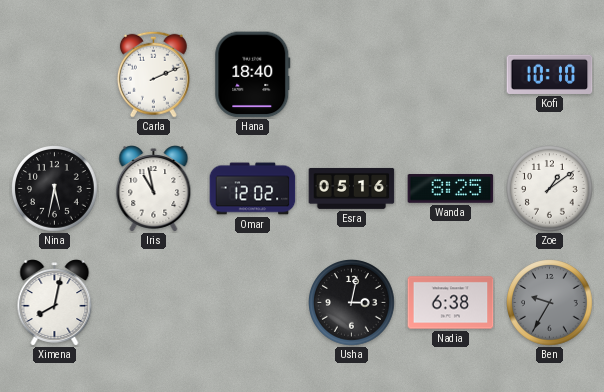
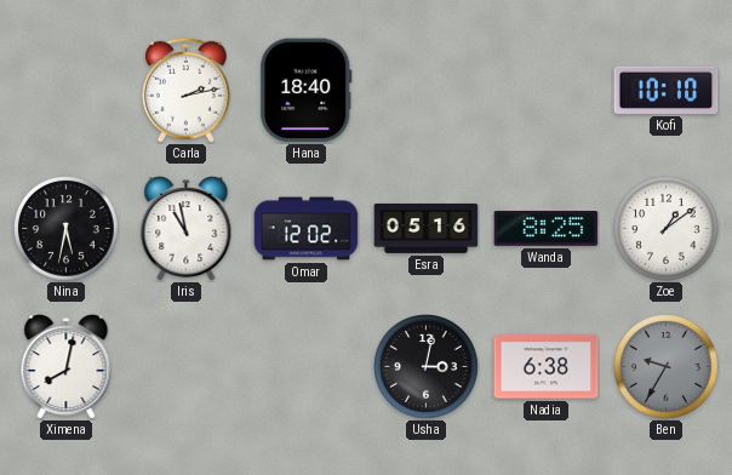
Carla: 2:11 -> 2:13 (185, 90)
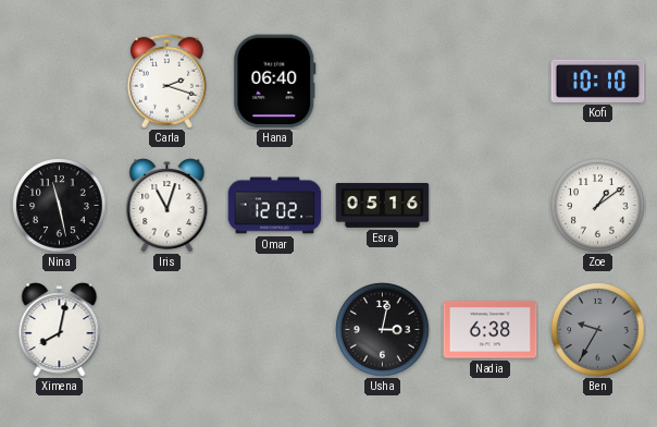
Carla: 2:13 -> 2:18 (166, 81)
Hana: 18:40 -> 06:40 (275, 82)
Nina: 5:32 -> 11:28 (60, 206)
Iris: 10:58 -> 11:03 (168, 206)
Wanda: 8:25 -> none (547, 229)
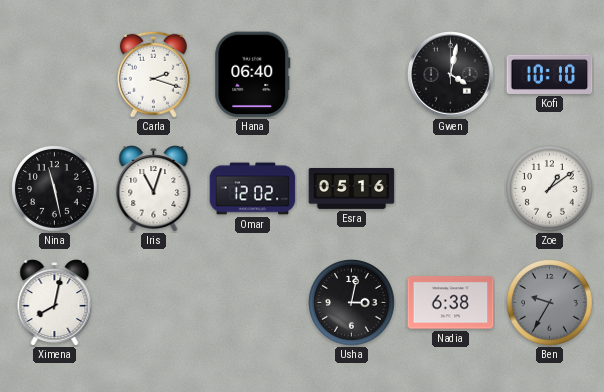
Gwen: none -> 4:02 (451, 75)
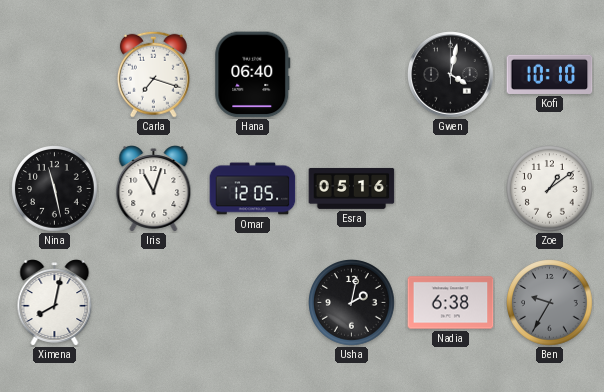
Carla: 2:18 -> 7:18 (153, 74)
Omar: 12:02 -> 12:05 (253, 189)
Usha: 3:02 -> 2:02 (352, 303)
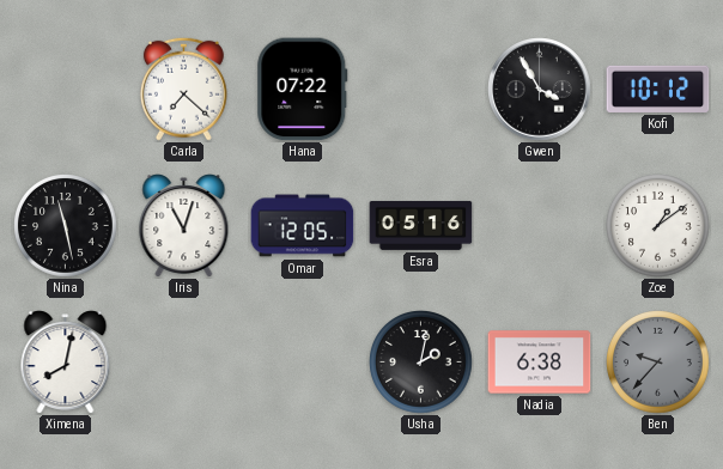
Carla: 7:18 -> 7:22 (183, 89)
Hana: 06:40 -> 07:22 (303, 90)
Gwen: 4:02 -> 3:55 (540, 90)
Kofi: 10:10 -> 10:12 (658, 89)
Ben: 9:35 -> 9:37 (658, 363)
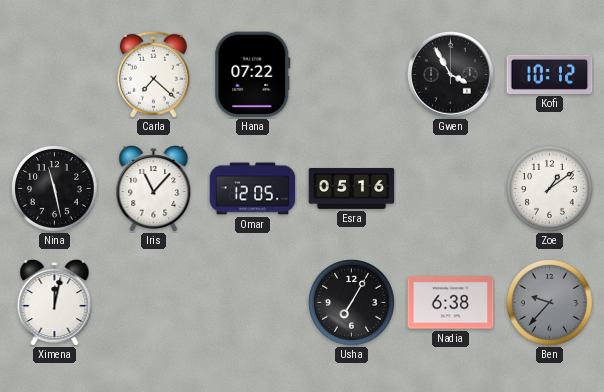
Iris: 11:03 -> 11:07 (154, 189)
Ximena: 8:02 -> 12:02 (55, 303)
Usha: 2:02 -> 7:05 (352, 303)
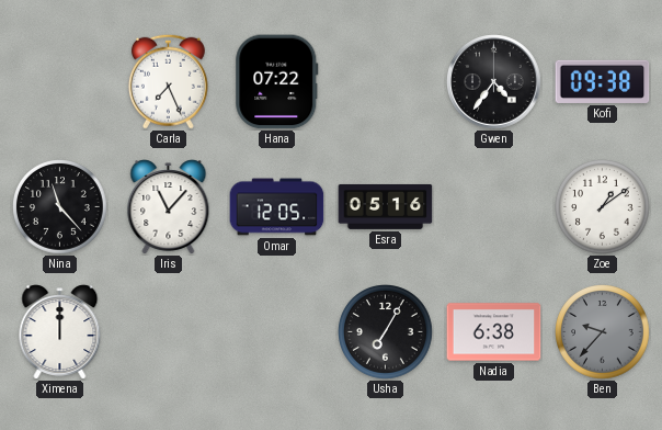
Carla: 7:22 -> 7:26 (168, 81)
Gwen: 3:55 -> 4:36 (494, 82)
Kofi: 10:12 -> 09:38 (603, 81)
Nina: 11:28 -> 11:23 (60, 207)
Ximena: 12:02 -> 12:00 (60, 332)
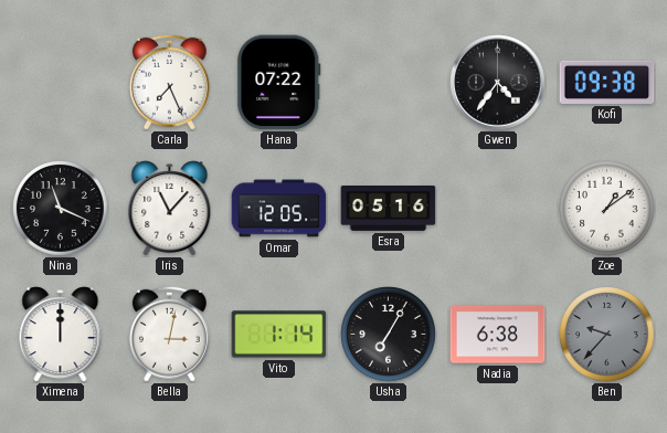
Nina: 11:23 -> 11:19 (61, 209)
Bella: none -> 3:02 (169, 334)
Vito: none -> 1:14 (279, 335)
